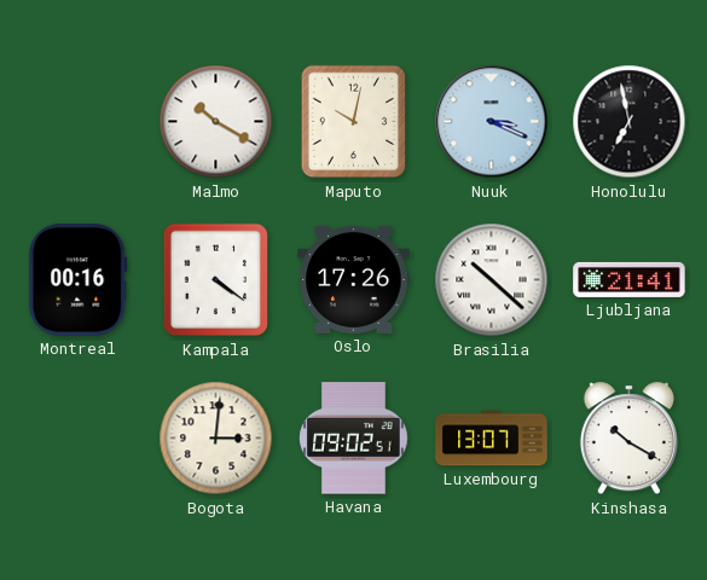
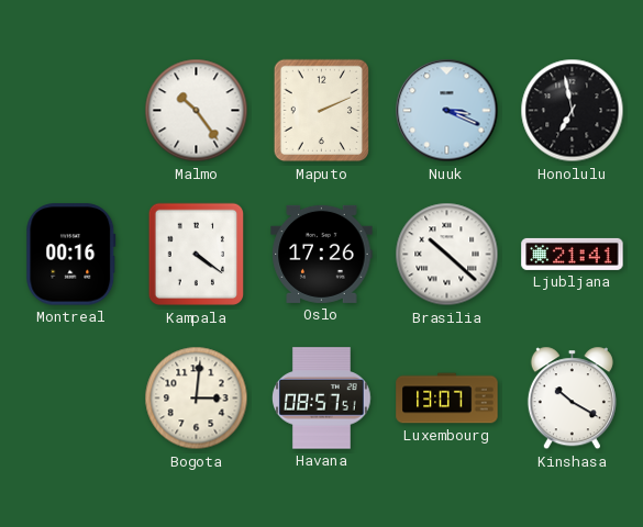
Malmo: 10:20 -> 10:24 (197, 111)
Maputo: 10:02 -> 2:11 (321, 111)
Havana: 09:02 -> 08:57 (322, 399)
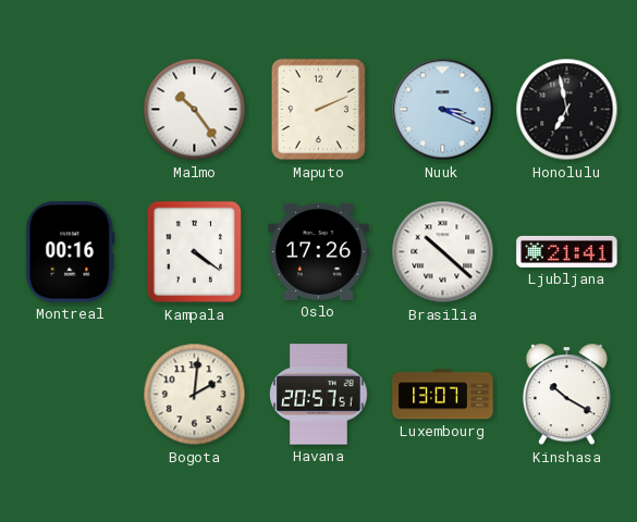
Bogota: 3:01 -> 2:01 (195, 395)
Havana: 08:57 -> 20:57 (319, 395)
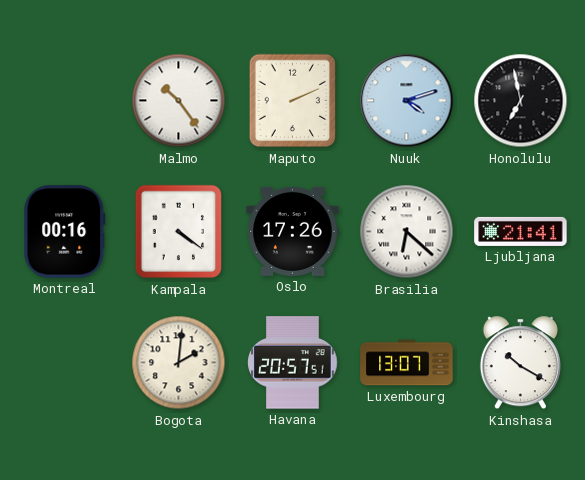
Nuuk: 3:19 -> 4:12 (407, 101)
Brasilia: 10:22 -> 6:22 (407, 232)
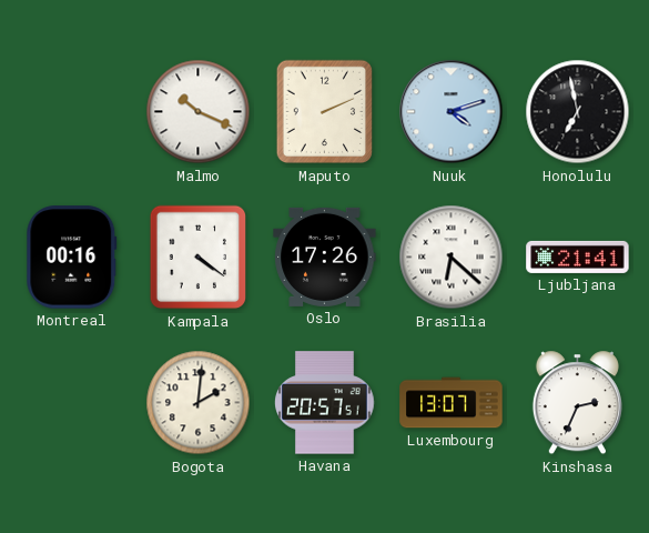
Malmo: 10:24 -> 10:19 (199, 112)
Kinshasa: 10:20 -> 2:34 (577, 403)
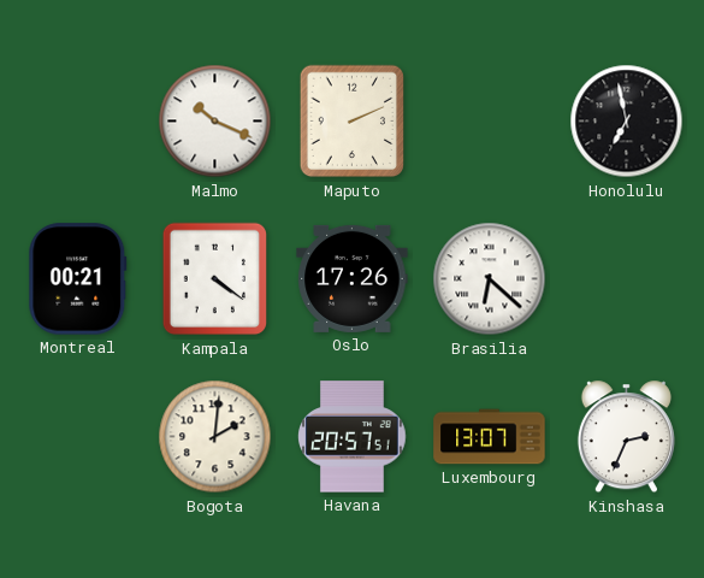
Nuuk: 4:12 -> none (452, 112)
Montreal: 00:16 -> 00:21 (78, 279)
Ljubljana: 21:41 -> none (578, 257)
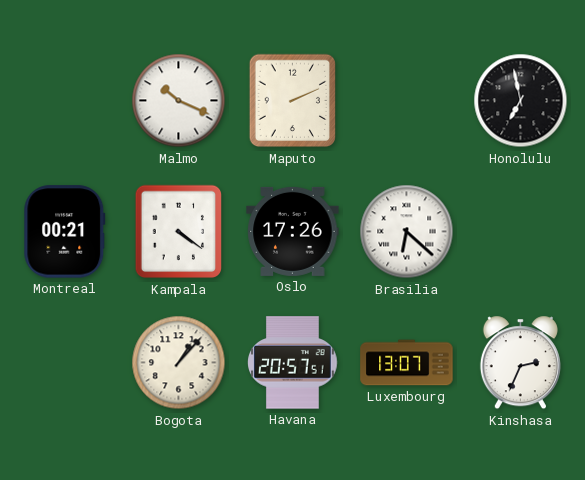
Bogota: 2:01 -> 1:07 (179, 363)
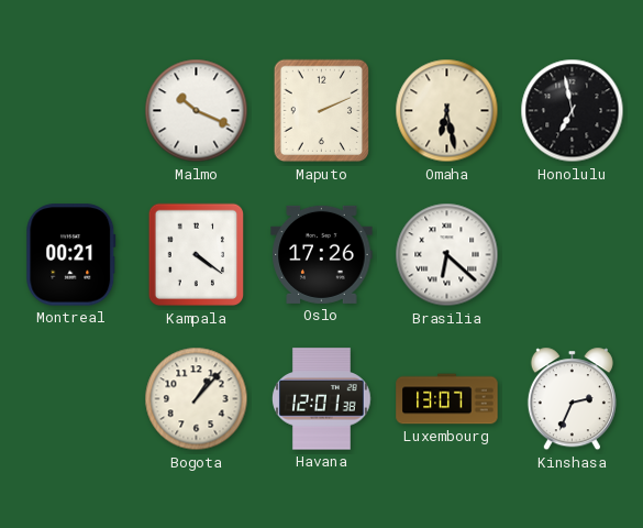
Omaha: none -> 6:28 (447, 111)
Havana: 20:57 -> 12:01 (322, 399)
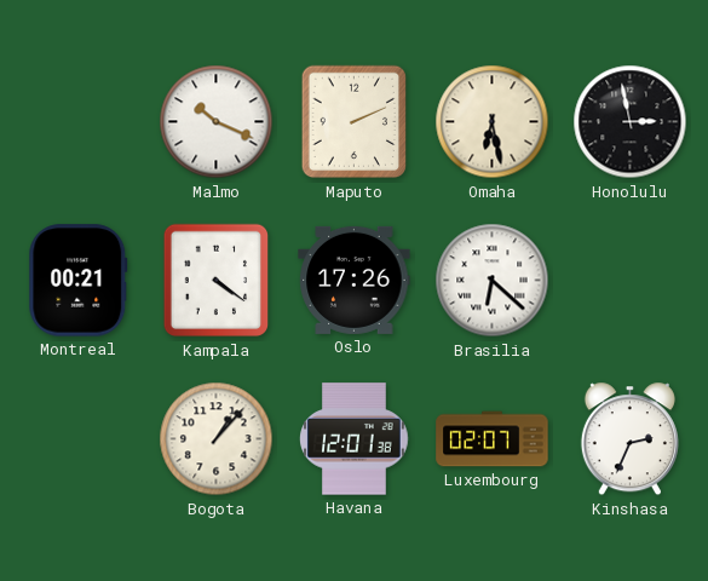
Honolulu: 6:58 -> 2:58 (631, 122)
Luxembourg: 13:07 -> 02:07 (493, 439)
